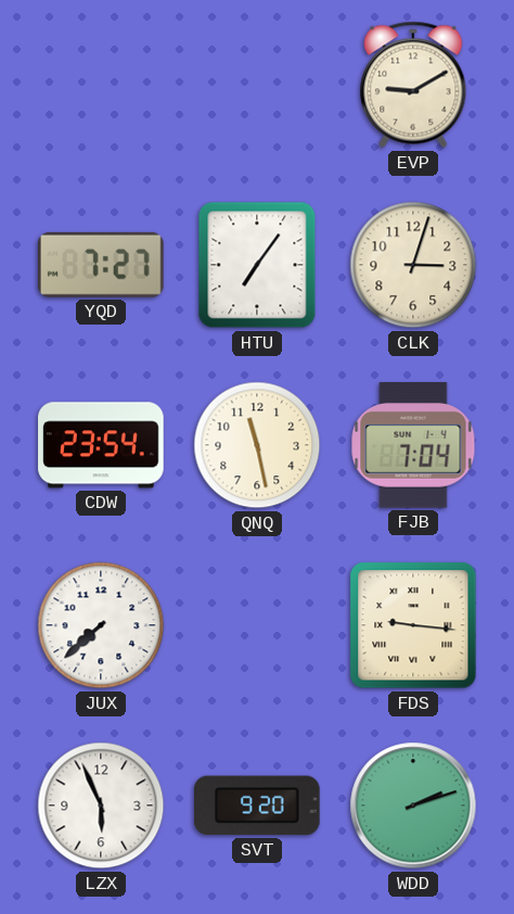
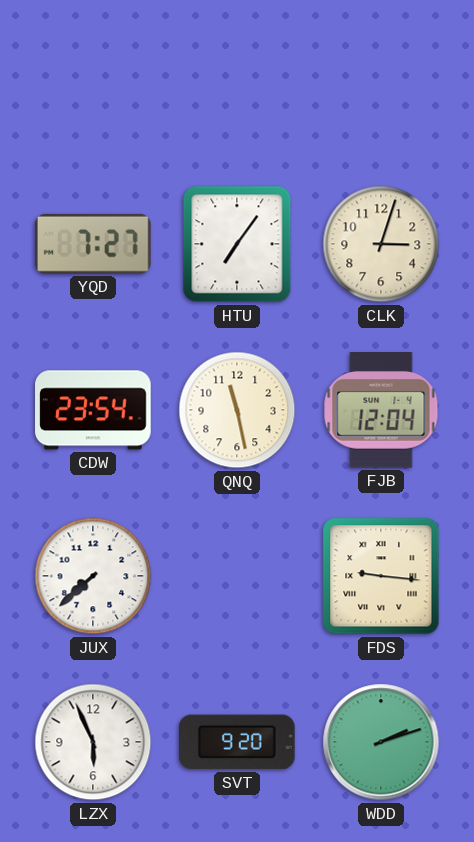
EVP: 9:10 -> none (413, 85)
FJB: 7:04 -> 12:04 (381, 410)
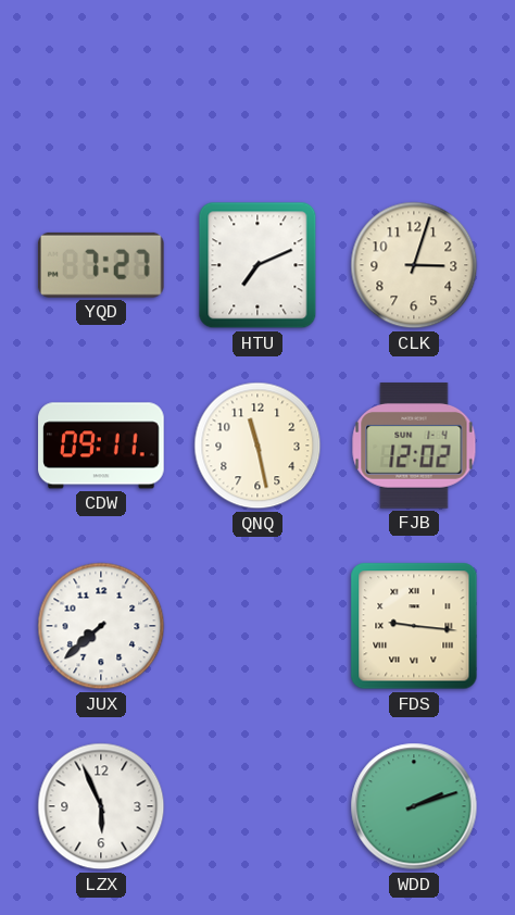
HTU: 7:06 -> 7:11 (257, 265)
CDW: 23:54 -> 09:11 (101, 446)
FJB: 12:04 -> 12:02 (414, 446)
SVT: 9:20 -> none (238, 742)
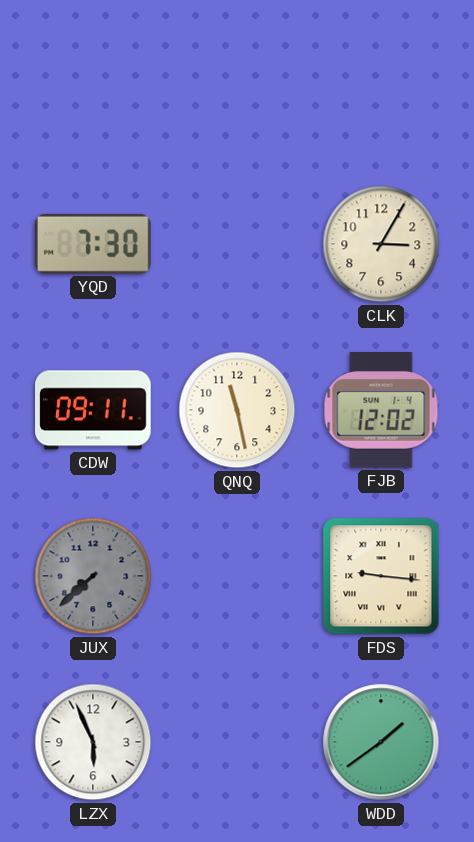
YQD: 7:27 -> 7:30 (93, 244)
HTU: 7:11 -> none (257, 265)
CLK: 3:03 -> 3:05 (381, 244)
JUX dial: white -> grey (93, 576)
WDD: 2:12 -> 1:39 (381, 742)
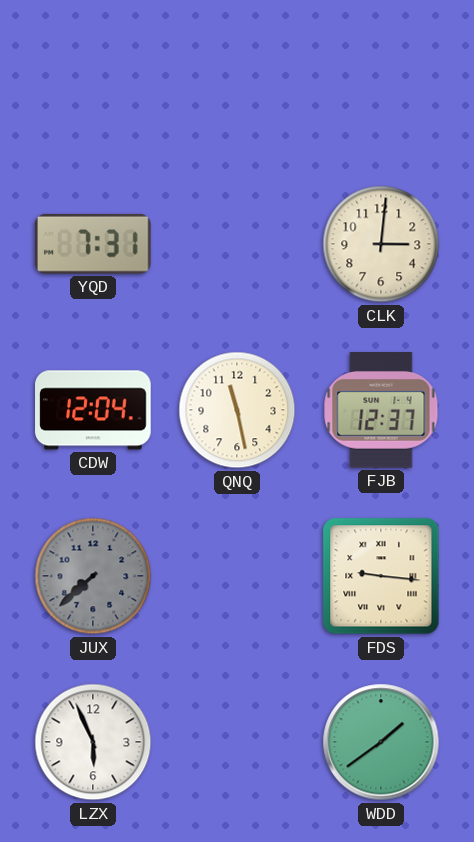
YQD: 7:30 -> 7:31 (93, 244)
CLK: 3:05 -> 3:01 (381, 244)
CDW: 09:11 -> 12:04 (93, 410)
FJB: 12:02 -> 12:37 (381, 410)
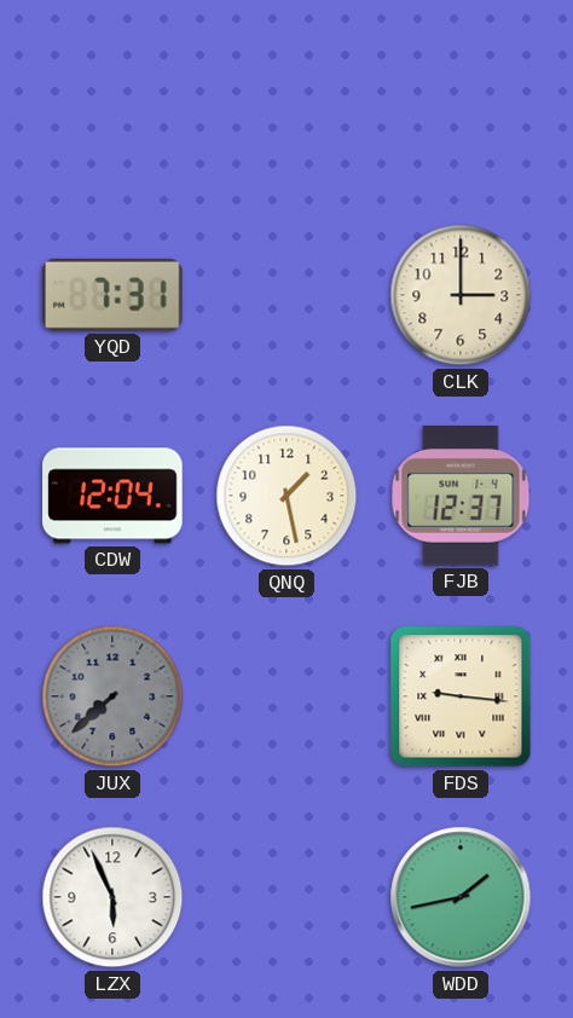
CLK: 3:01 -> 3:00 (461, 295)
QNQ: 11:28 -> 1:28 (286, 496)
WDD: 1:39 -> 1:43 (461, 897)
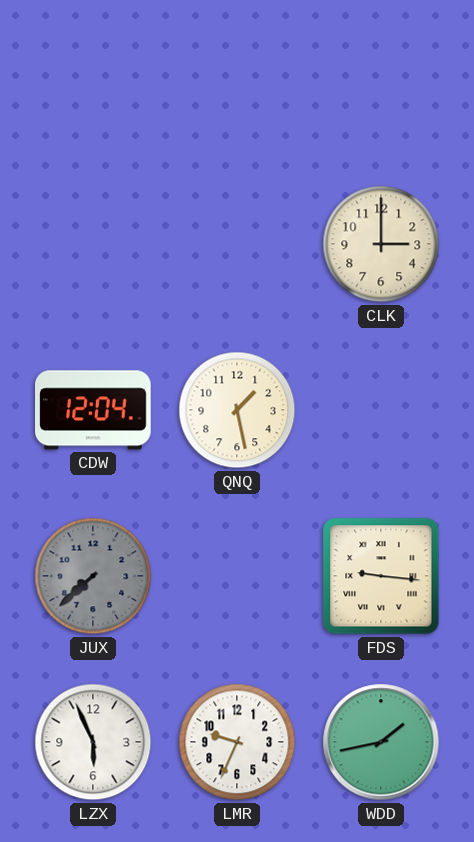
YQD: 7:31 -> none (112, 295)
FJB: 12:37 -> none (461, 496)
LMR: none -> 9:34 (237, 742)
